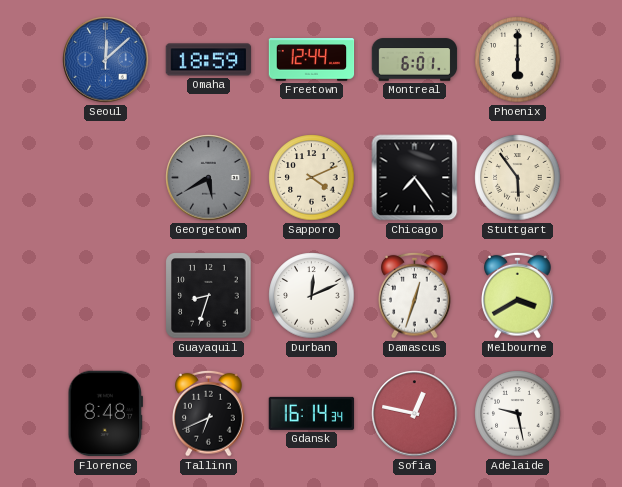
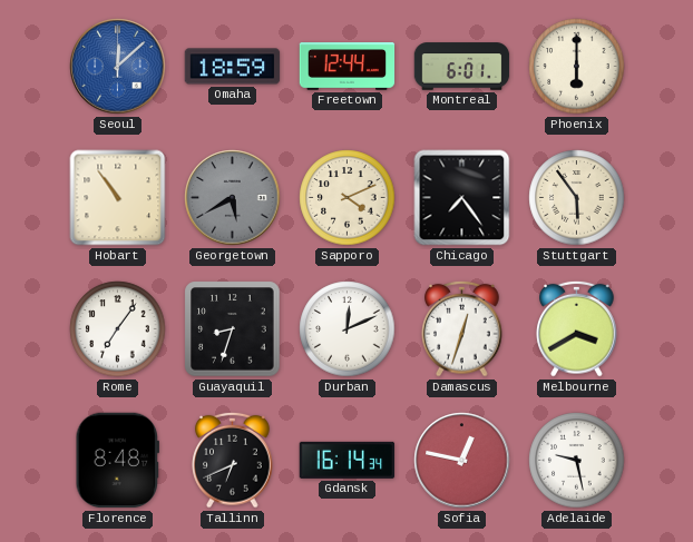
Hobart: none -> 10:54 (118, 198)
Rome: none -> 7:06 (118, 329)
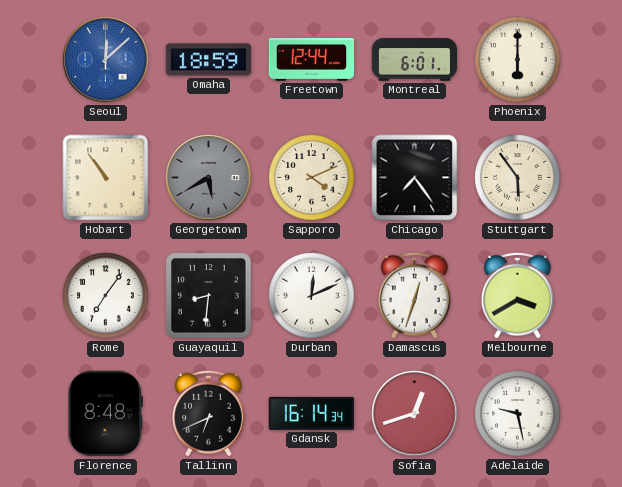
Guayaquil: 8:33 -> 8:31 (209, 296)
Sofia: 12:47 -> 12:42 (415, 414)
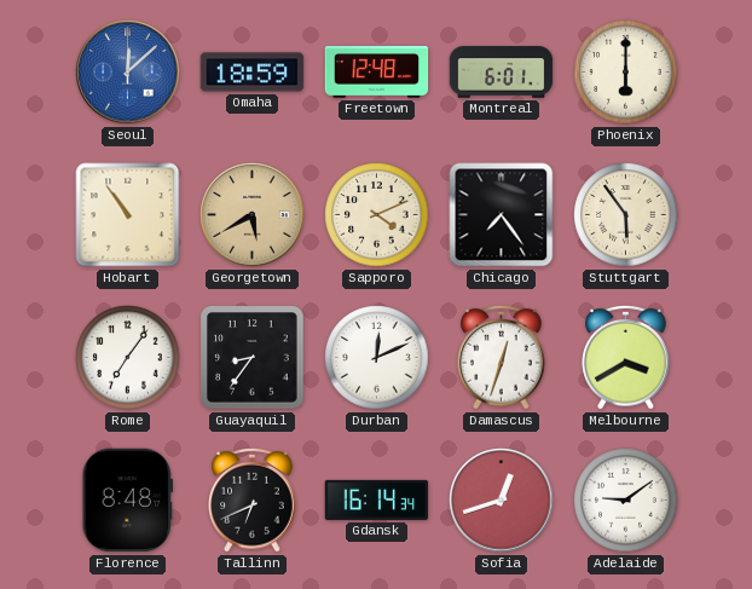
Freetown: 12:44 -> 12:48 (377, 73)
Georgetown dial: grey -> champagne (253, 215)
Guayaquil: 8:31 -> 8:36 (253, 358)
Adelaide: 9:28 -> 9:09 (626, 501)
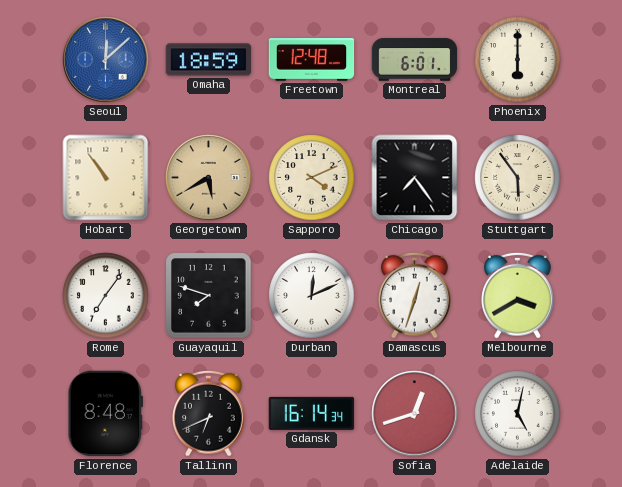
Guayaquil: 8:36 -> 7:48 (209, 296)
Adelaide: 9:09 -> 5:02 (518, 414)
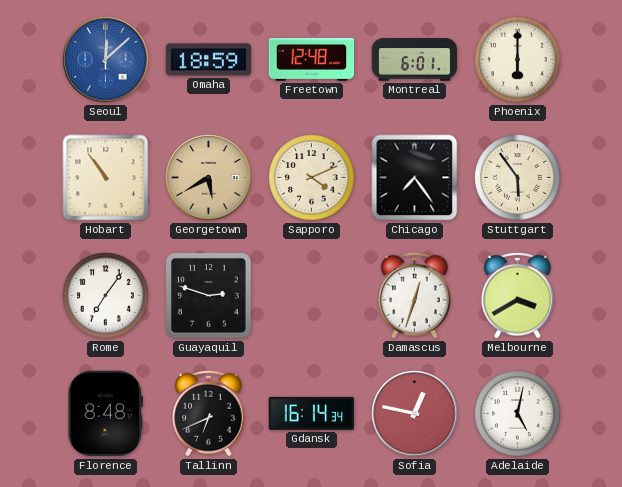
Guayaquil: 7:48 -> 2:48 (209, 296)
Durban: 12:11 -> none (312, 296)
Sofia: 12:42 -> 12:47 (415, 414)
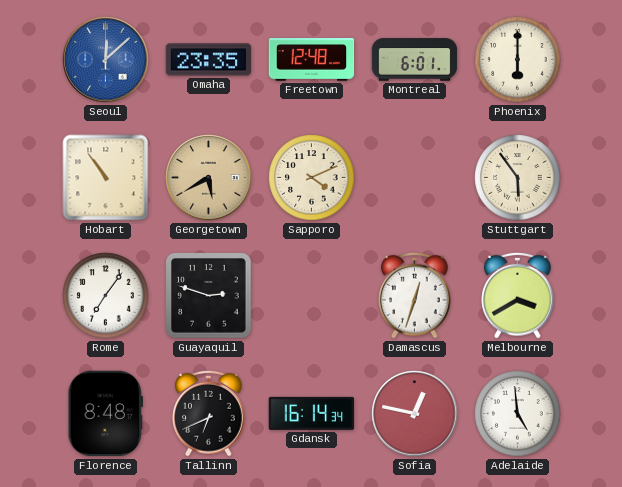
Omaha: 18:59 -> 23:35 (209, 60)
Chicago: 7:24 -> none (415, 178)
Adelaide: 5:02 -> 4:59 (518, 414)
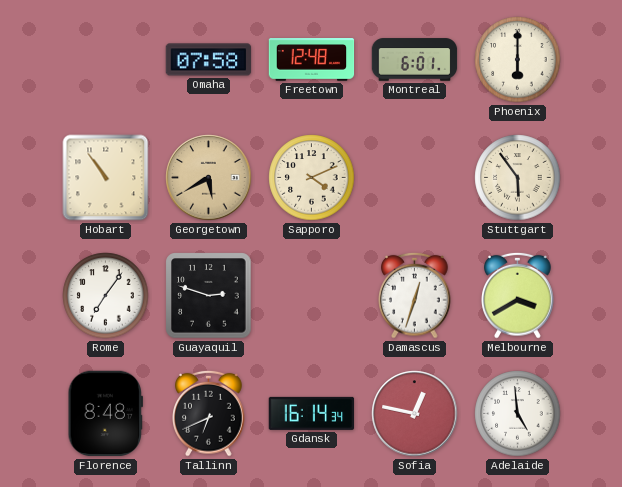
Seoul: 12:08 -> none (106, 60)
Omaha: 23:35 -> 07:58 (209, 60)
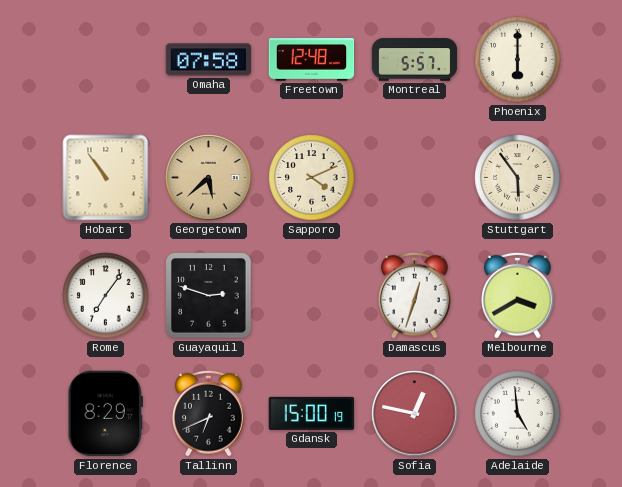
Montreal: 6:01 -> 5:57 (415, 60)
Georgetown: 5:40 -> 5:38 (209, 178)
Florence: 8:48 -> 8:29 (105, 414)
Gdansk: 16:14 -> 15:00 (312, 413)
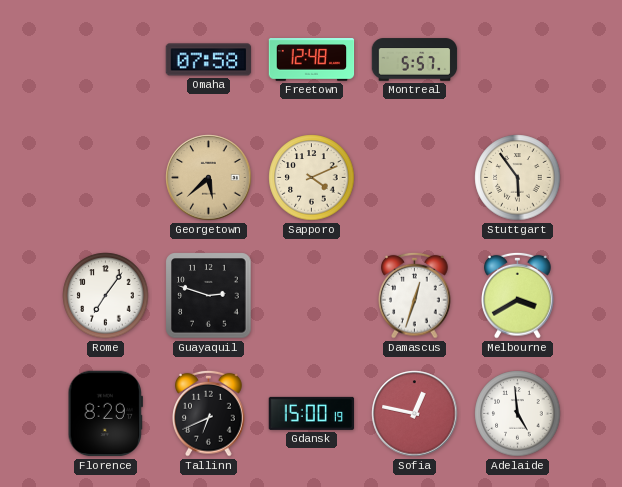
Phoenix: 6:00 -> none (518, 60)
Hobart: 10:54 -> none (106, 178)
